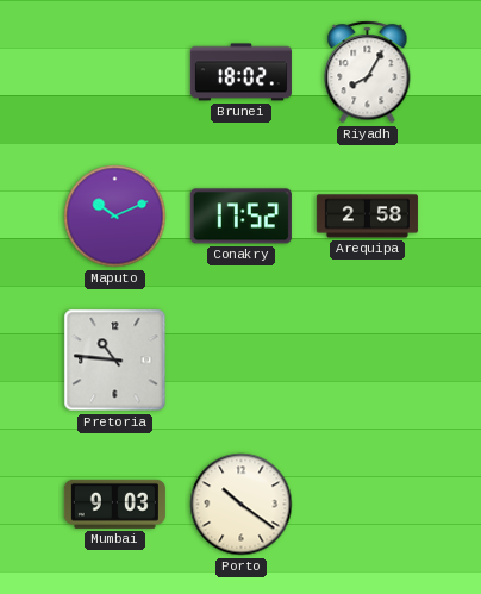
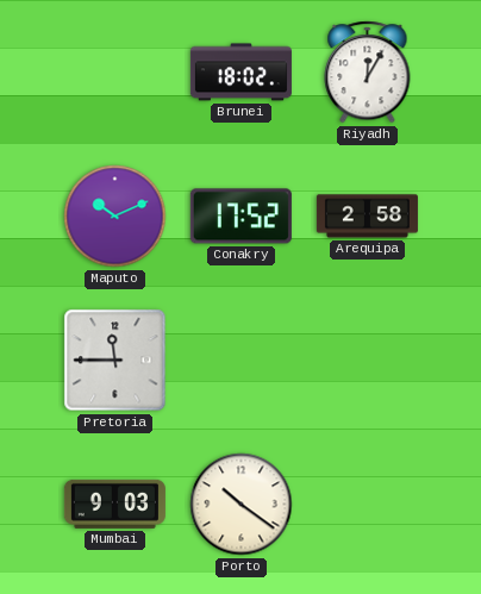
Riyadh: 8:05 -> 12:05 (368, 73)
Pretoria: 10:46 -> 11:45 (115, 361)
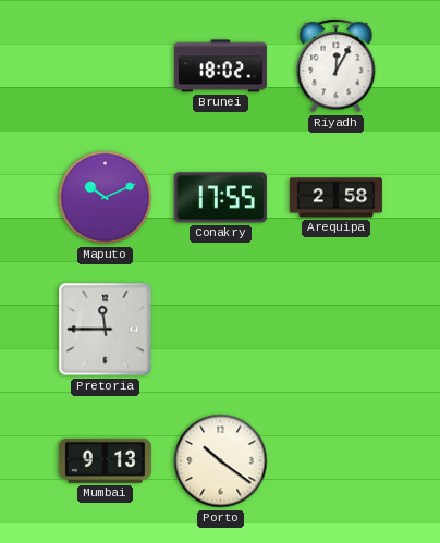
Conakry: 17:52 -> 17:55 (220, 198)
Mumbai: 9:03 -> 9:13 (105, 460)
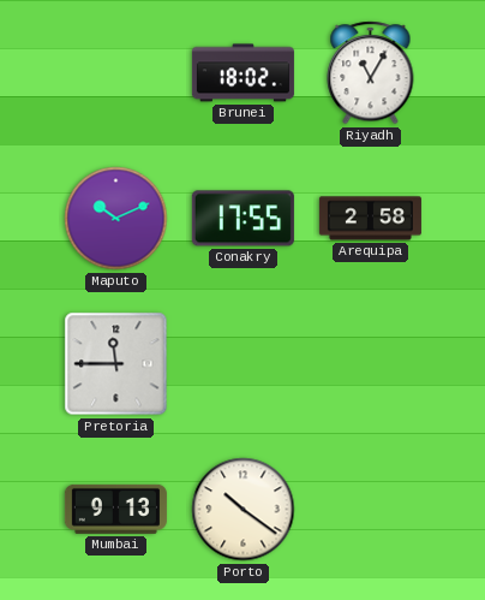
Riyadh: 12:05 -> 11:05 (371, 73)
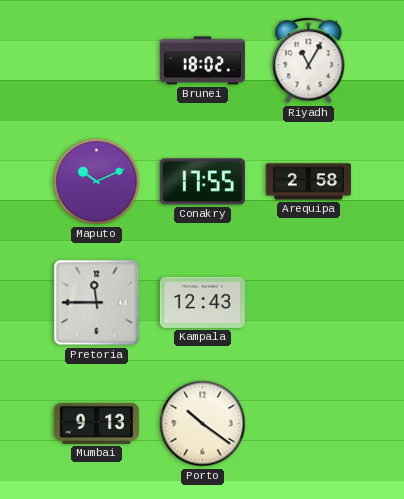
Kampala: none -> 12:43 (202, 302)
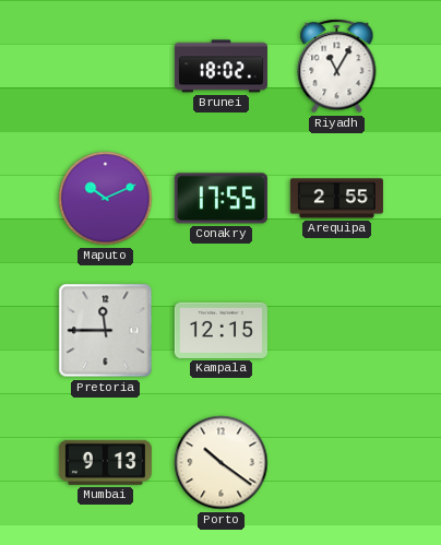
Arequipa: 2:58 -> 2:55 (336, 199)
Kampala: 12:43 -> 12:15 (221, 330)
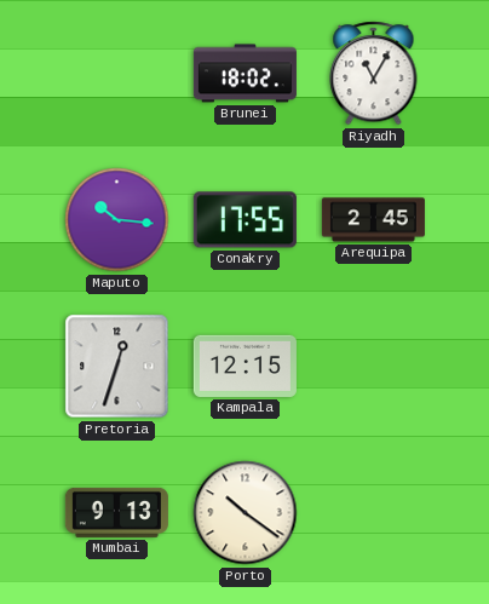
Maputo: 10:11 -> 10:16 (117, 220)
Arequipa: 2:55 -> 2:45 (373, 220)
Pretoria: 11:45 -> 12:33 (117, 367)
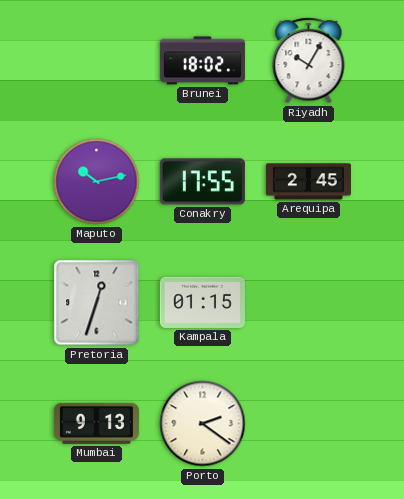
Riyadh: 11:05 -> 10:05 (309, 61)
Maputo: 10:16 -> 10:13 (97, 182)
Kampala: 12:15 -> 01:15 (202, 302)
Porto: 10:21 -> 2:21 (203, 424)
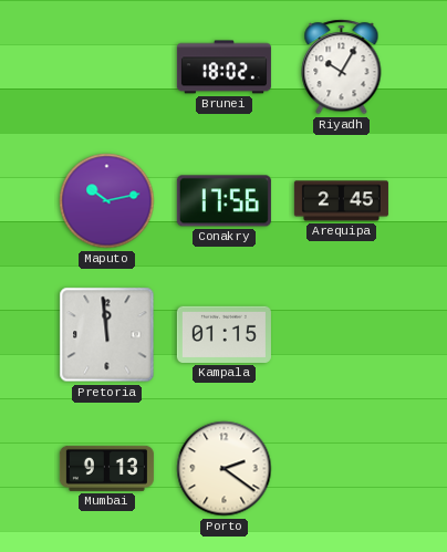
Conakry: 17:55 -> 17:56 (224, 201)
Pretoria: 12:33 -> 11:59 (107, 335)
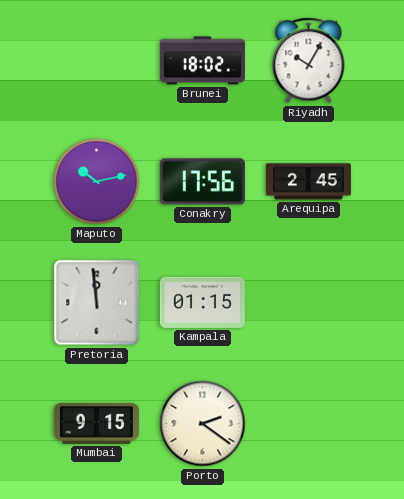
Mumbai: 9:13 -> 9:15 (96, 423)
